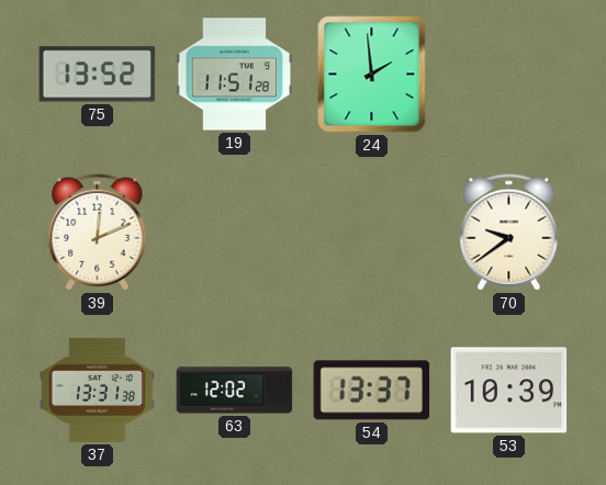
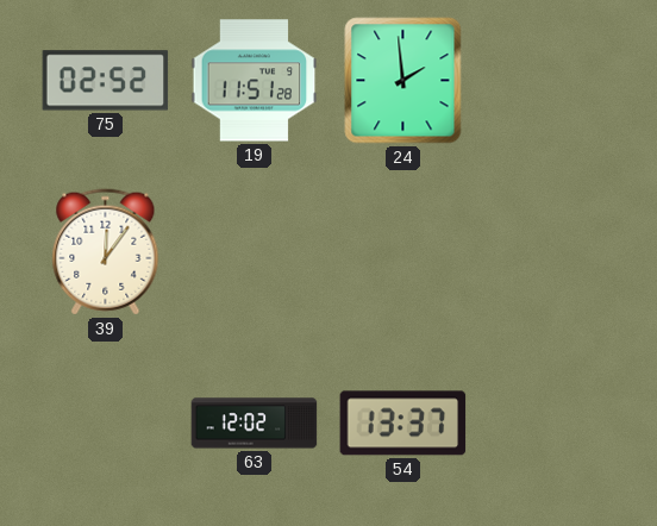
75: 13:52 -> 02:52 (106, 81)
39: 12:11 -> 12:06 (106, 252)
70: 9:39 -> none (509, 233)
37: 13:31 -> none (98, 390)
53: 10:39 -> none (509, 391)
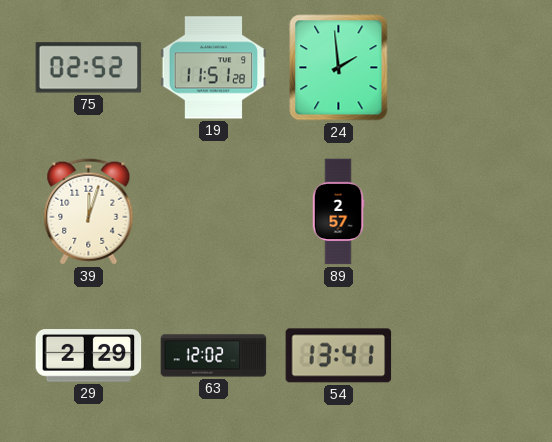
39: 12:06 -> 12:03 (89, 212)
89: none -> 2:57 (338, 212)
29: none -> 2:29 (89, 356)
54: 13:37 -> 13:41 (339, 356)
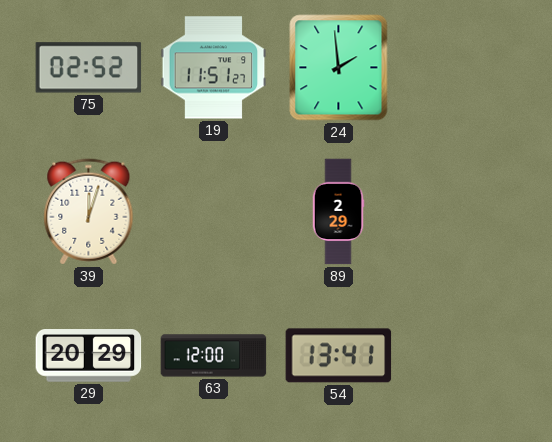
19: 11:51:28 -> 11:51:27 (214, 68)
89: 2:57 -> 2:29 (338, 212)
29: 2:29 -> 20:29 (89, 356)
63: 12:02 -> 12:00 (214, 356)
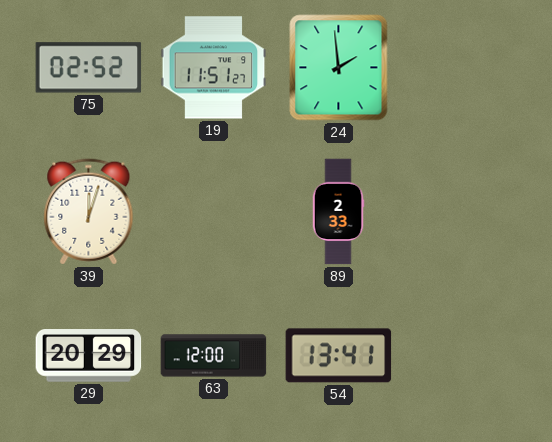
89: 2:29 -> 2:33 (338, 212)
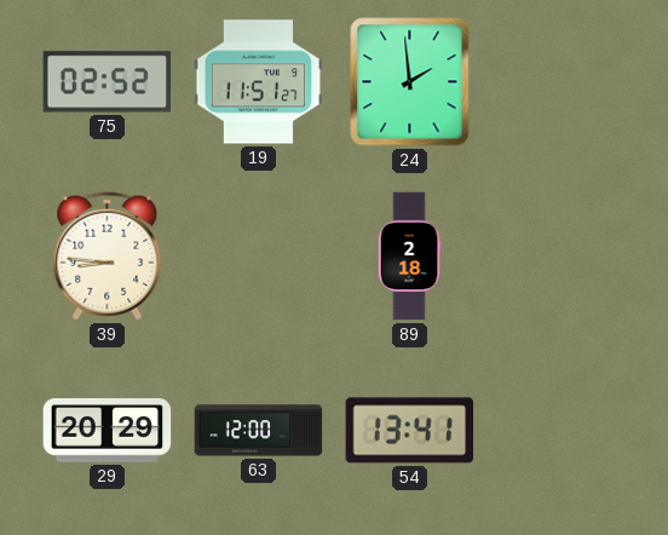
39: 12:03 -> 8:46 (108, 257)
89: 2:33 -> 2:18 (409, 257)
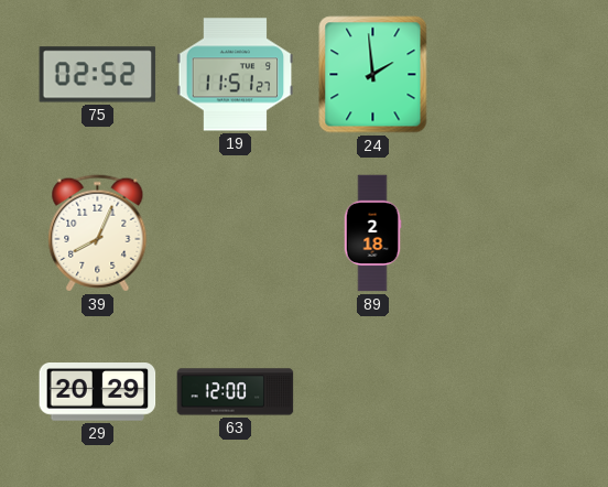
39: 8:46 -> 8:04 (98, 234)
54: 13:41 -> none (410, 431)
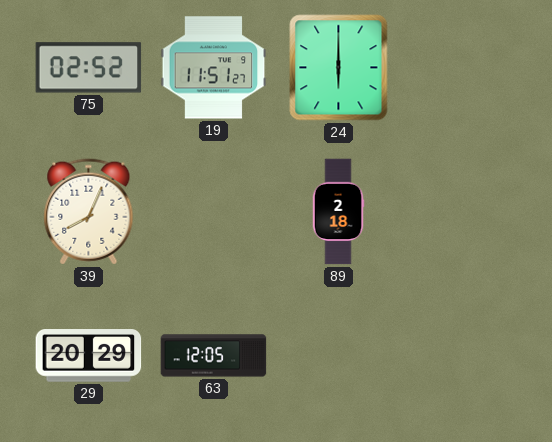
24: 1:59 -> 6:00 (339, 68)
63: 12:00 -> 12:05 (214, 356)
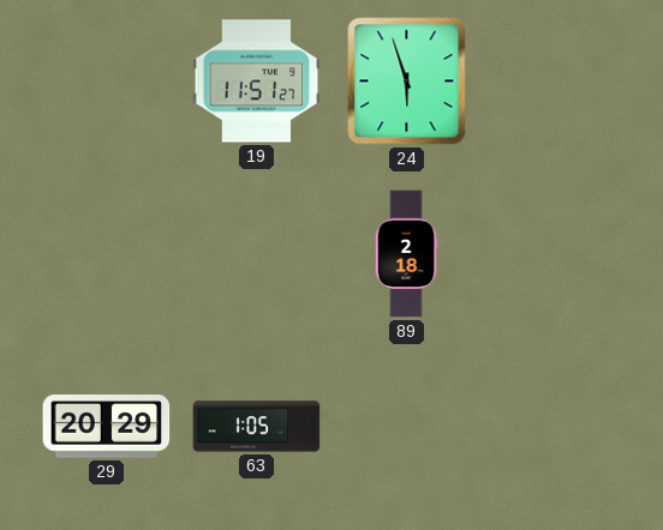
75: 02:52 -> none (89, 68)
24: 6:00 -> 5:57 (407, 82)
39: 8:04 -> none (89, 212)
63: 12:05 -> 1:05 (257, 427)
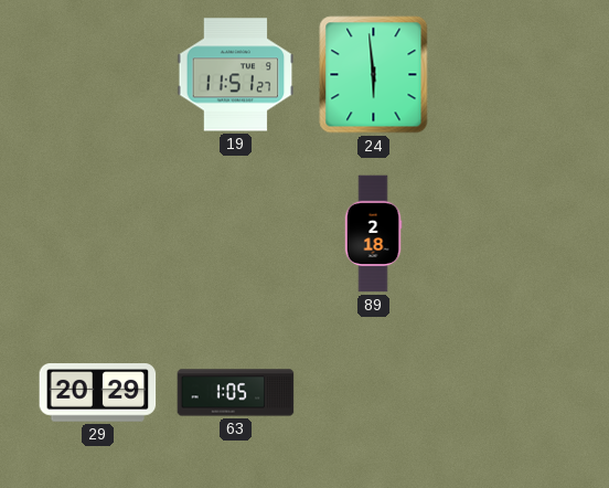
24: 5:57 -> 5:59 (374, 75)
